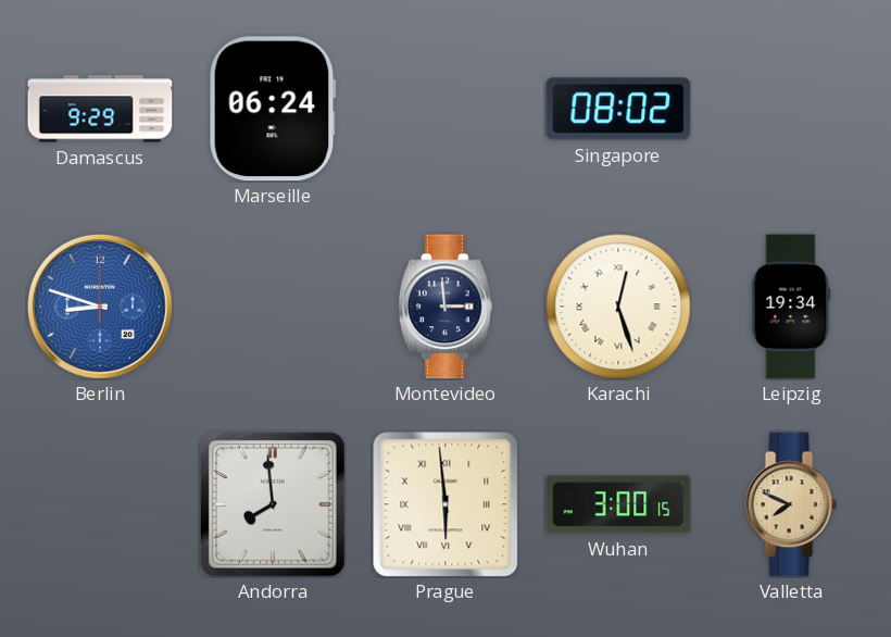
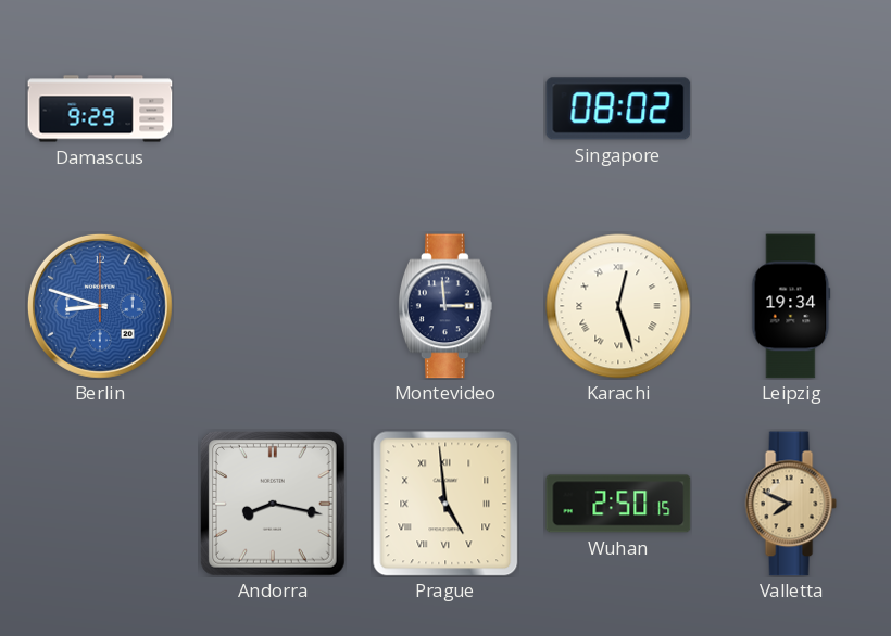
Marseille: 06:24 -> none (273, 109)
Andorra: 7:59 -> 8:17 (273, 504)
Prague: 5:59 -> 4:59 (446, 504)
Wuhan: 3:00 -> 2:50 (618, 504)
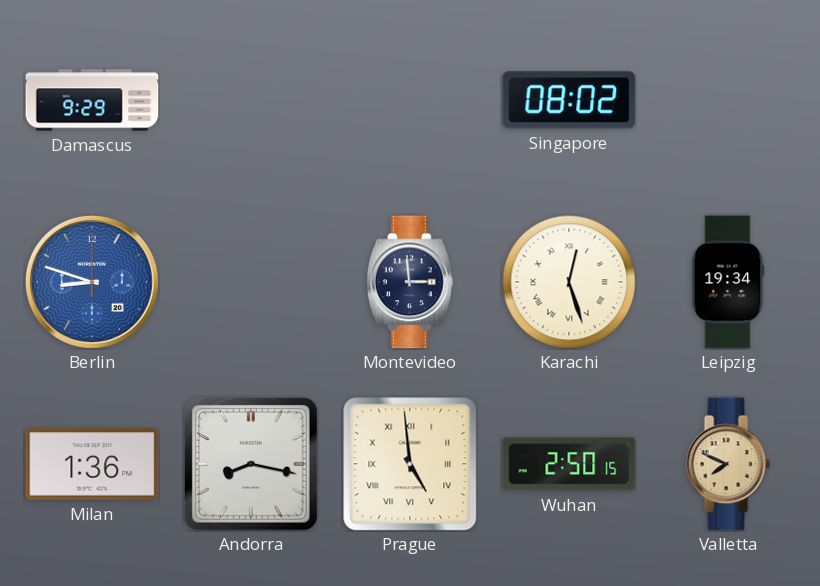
Milan: none -> 1:36 (92, 464)
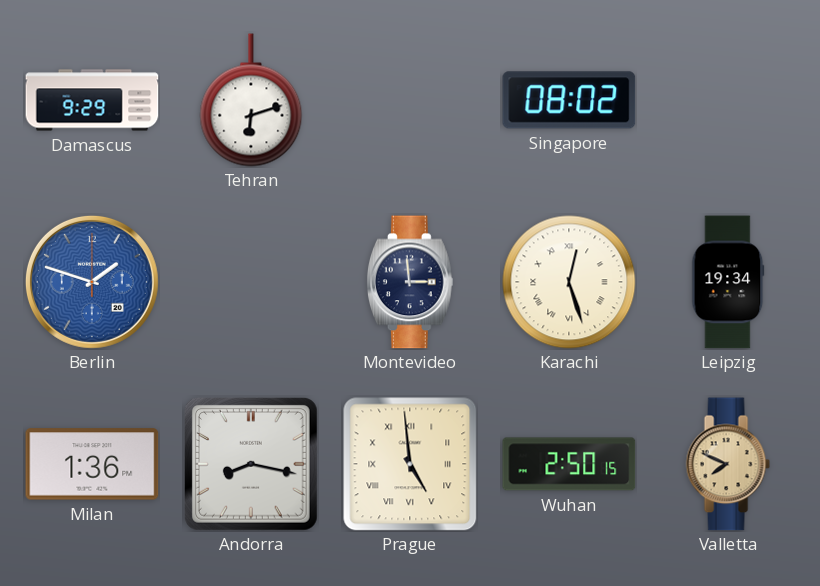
Tehran: none -> 6:12 (251, 100)
Berlin: 8:48 -> 1:48 (92, 282)
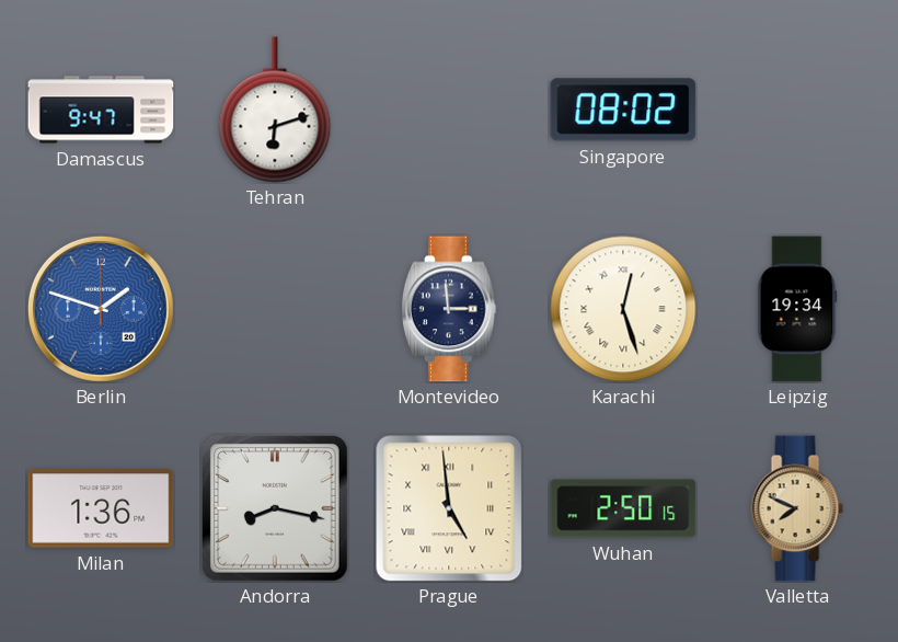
Damascus: 9:29 -> 9:47 (101, 110)
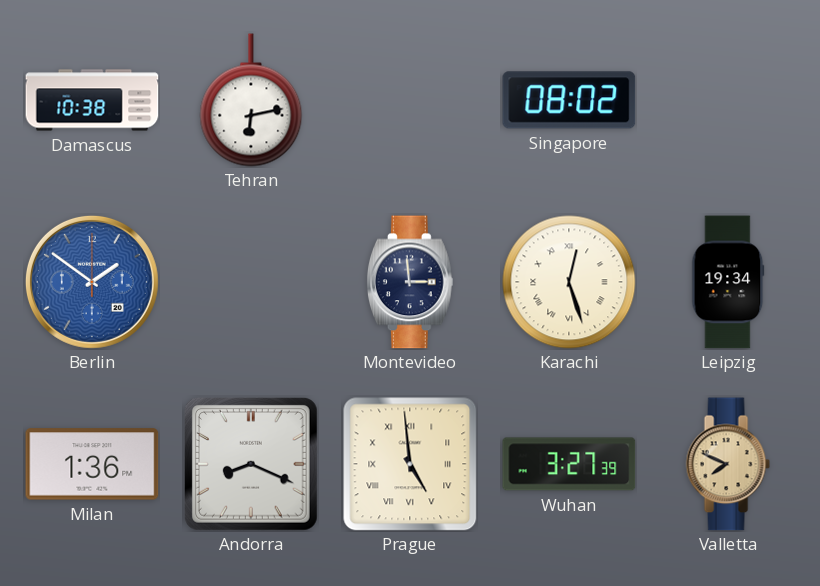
Damascus: 9:47 -> 10:38 (92, 100)
Tehran: 6:12 -> 6:13 (251, 100)
Berlin: 1:48 -> 1:51 (92, 282)
Andorra: 8:17 -> 8:19 (251, 464)
Wuhan: 2:50 -> 3:27 (569, 464)
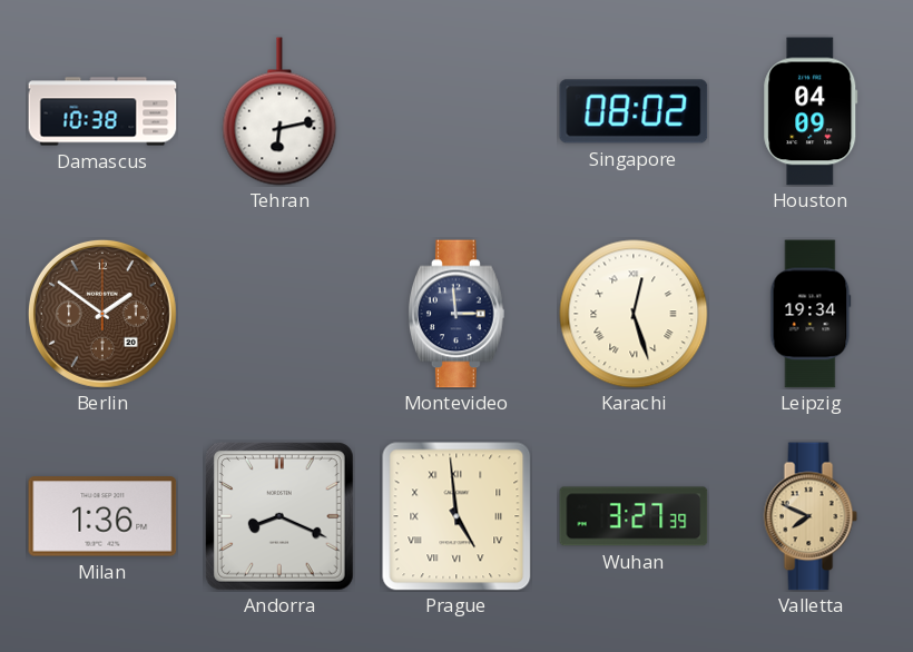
Houston: none -> 04:09 (811, 111)
Berlin dial: blue -> brown (102, 314)
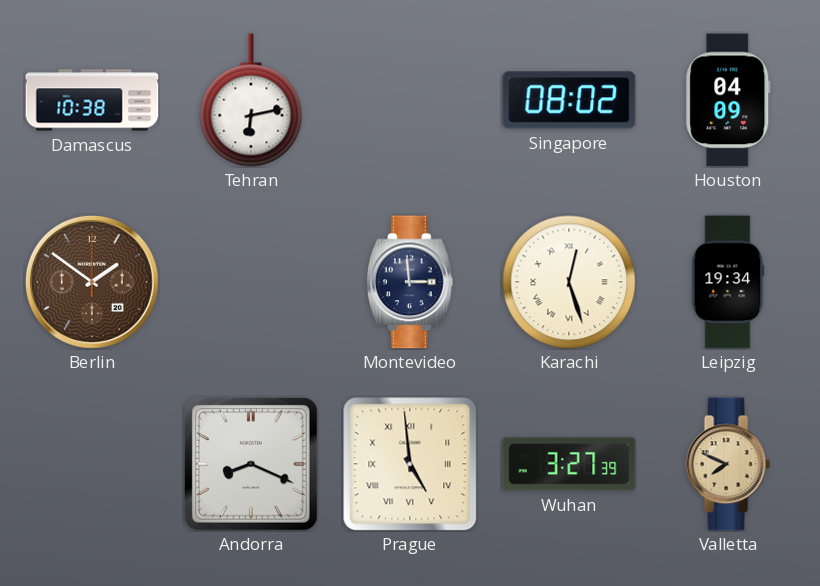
Milan: 1:36 -> none (102, 516)
